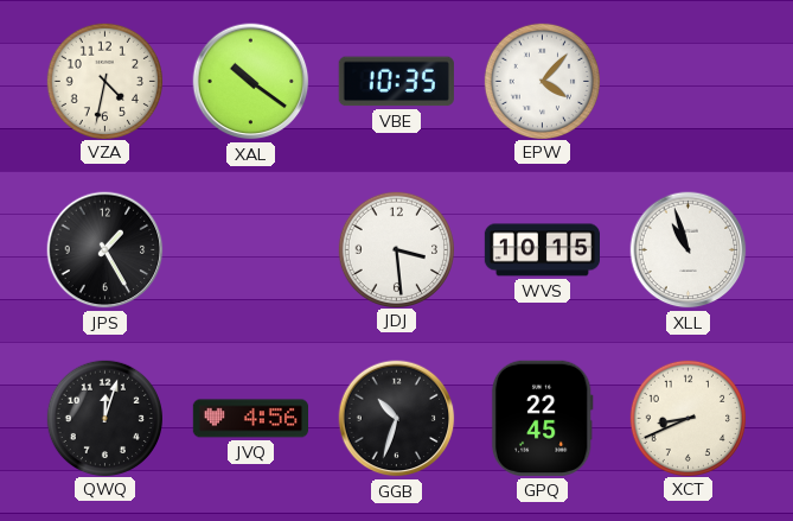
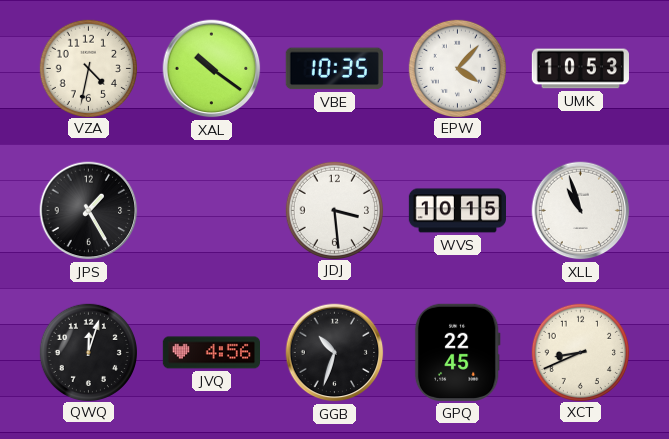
UMK: none -> 10:53 (580, 69)
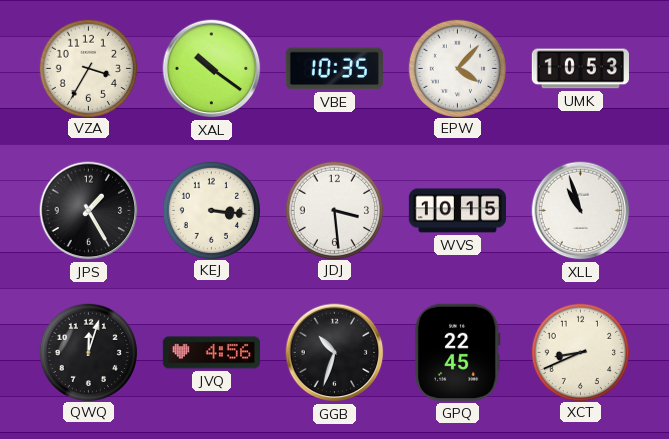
VZA: 4:32 -> 3:35 (88, 68)
KEJ: none -> 3:16 (211, 210)
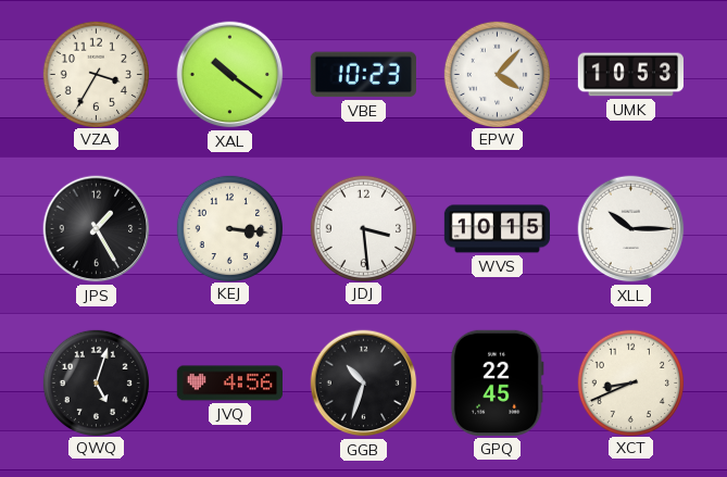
VBE: 10:35 -> 10:23 (363, 75)
XLL: 10:57 -> 10:15 (631, 229)
QWQ: 12:03 -> 5:03 (96, 382)
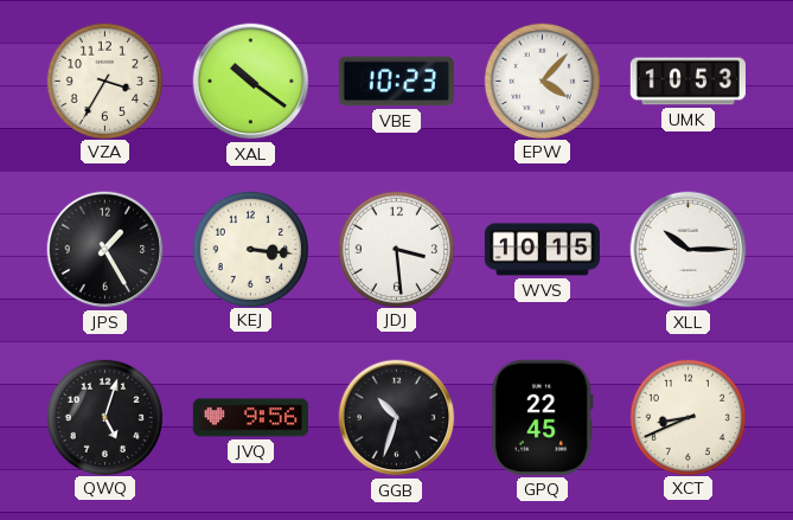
JVQ: 4:56 -> 9:56 (250, 418)
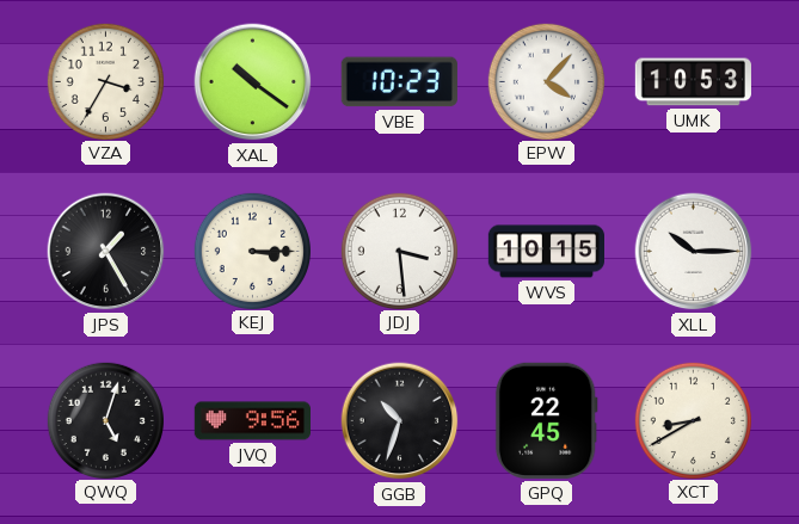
KEJ: 3:16 -> 3:15 (252, 251)
XCT: 8:41 -> 8:40 (693, 420)
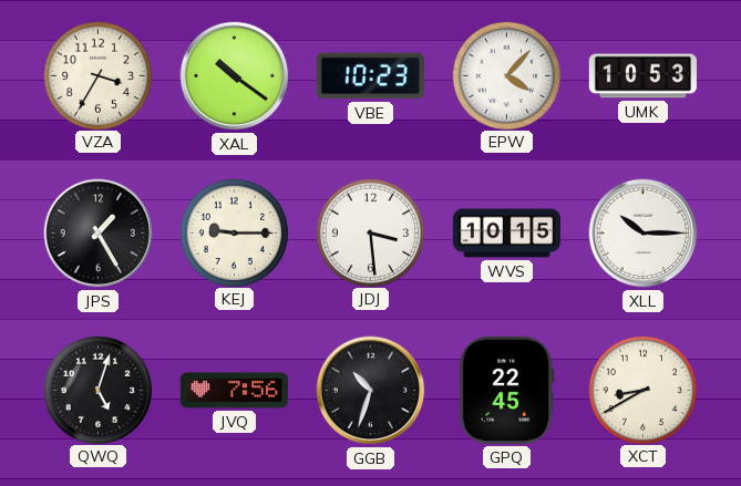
KEJ: 3:15 -> 9:15 (234, 232)
JVQ: 9:56 -> 7:56 (234, 391)
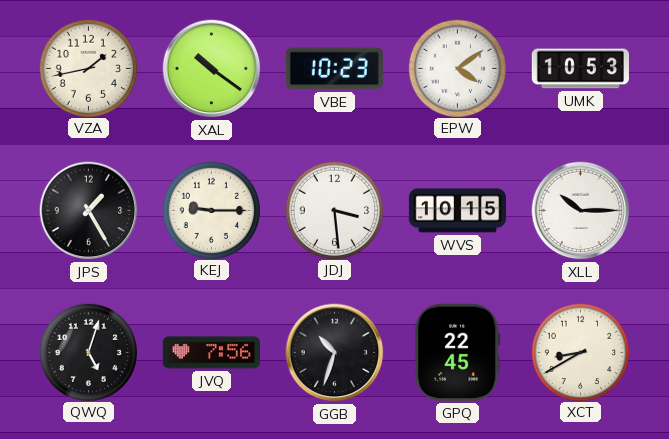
VZA: 3:35 -> 1:43 (88, 68)
EPW: 4:07 -> 4:09 (457, 68)
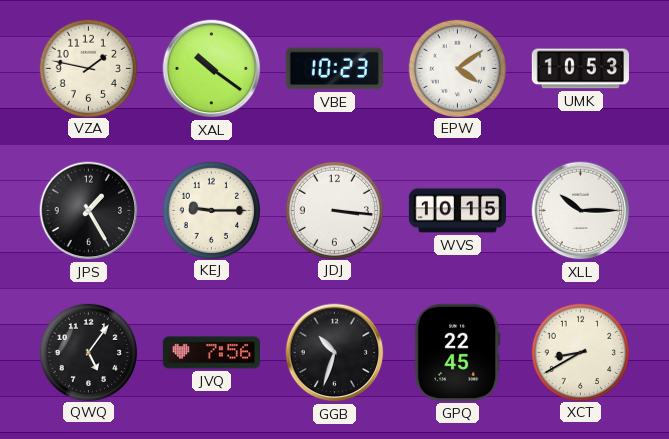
VZA: 1:43 -> 1:47 (88, 68)
JDJ: 3:29 -> 3:16 (334, 210)
QWQ: 5:03 -> 5:06 (88, 352)
